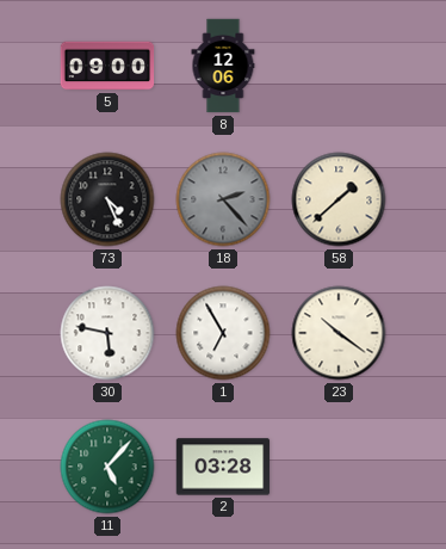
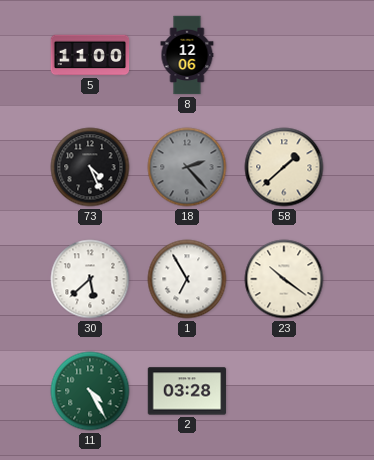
5: 09:00 -> 11:00 (90, 55)
30: 5:47 -> 5:38 (90, 279)
11: 5:07 -> 4:25 (90, 391)
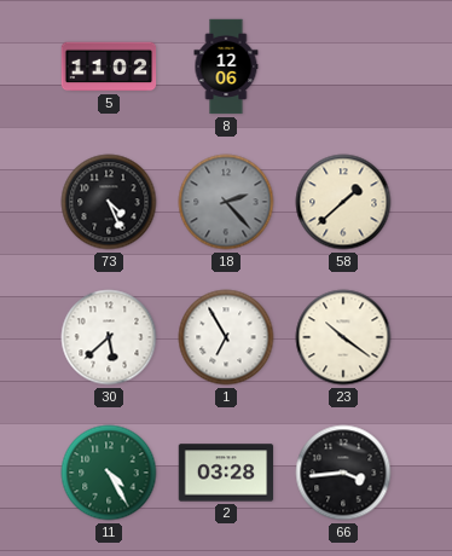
5: 11:00 -> 11:02 (109, 66)
66: none -> 3:44 (343, 473)
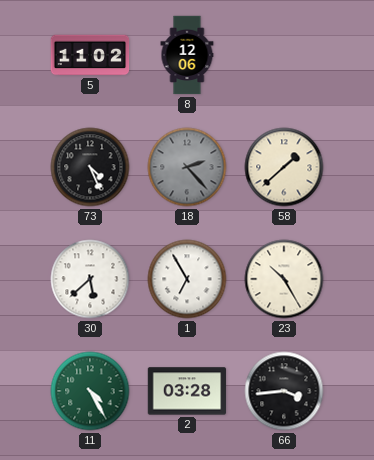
23: 10:21 -> 10:25 (284, 279)
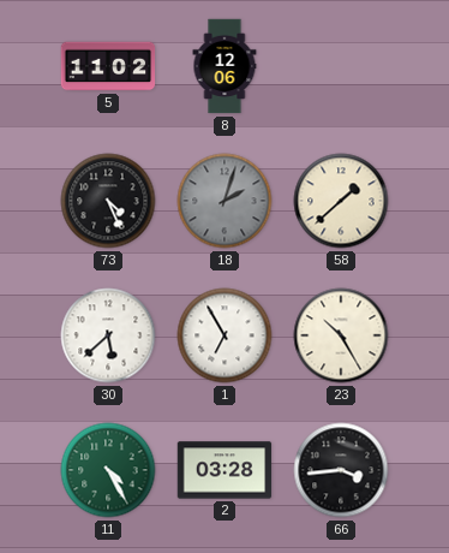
18: 2:23 -> 2:03 (224, 201)
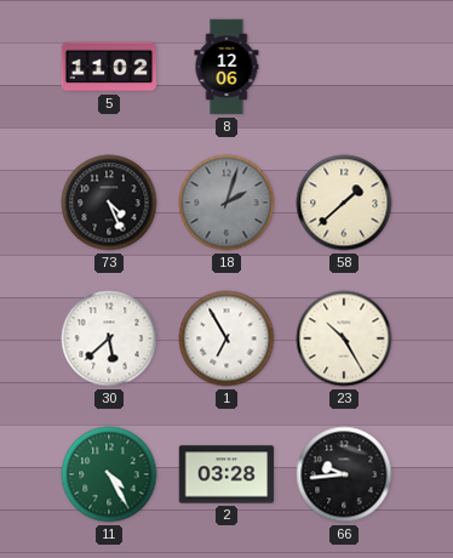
66: 3:44 -> 9:44 (344, 474)
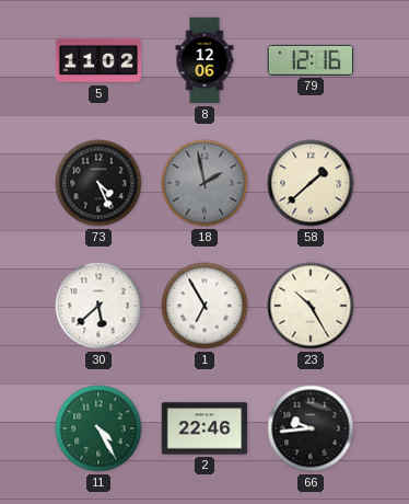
79: none -> 12:16 (309, 60)
18: 2:03 -> 1:58 (204, 183)
2: 03:28 -> 22:46 (204, 428)
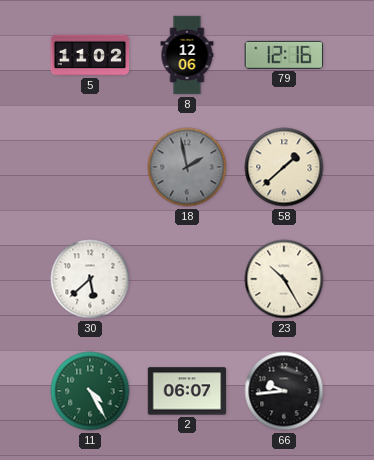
73: 4:26 -> none (98, 183)
1: 6:55 -> none (204, 306)
2: 22:46 -> 06:07 (187, 391)
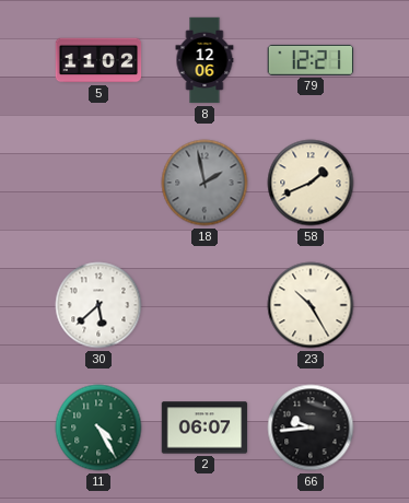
79: 12:16 -> 12:21 (309, 60)
58: 1:38 -> 1:41 (311, 183)
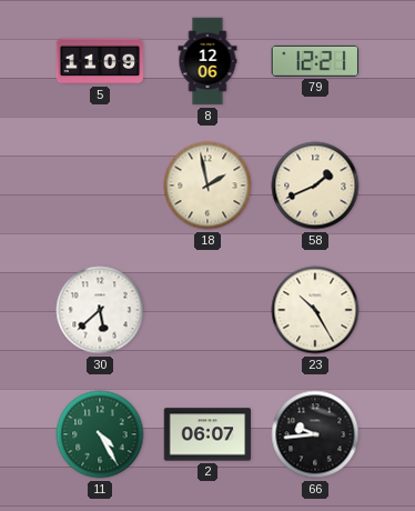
5: 11:02 -> 11:09 (100, 61)
18 dial: grey -> cream (207, 186)
